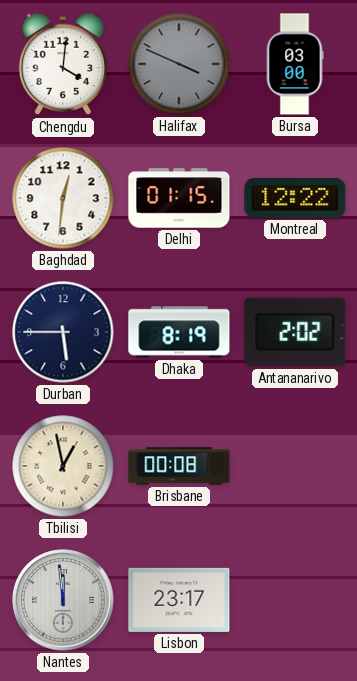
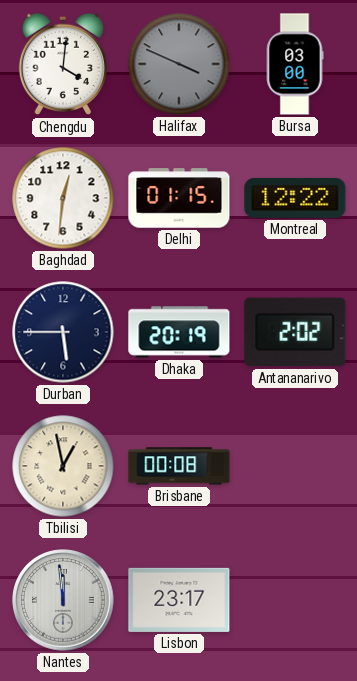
Dhaka: 8:19 -> 20:19 (179, 332)
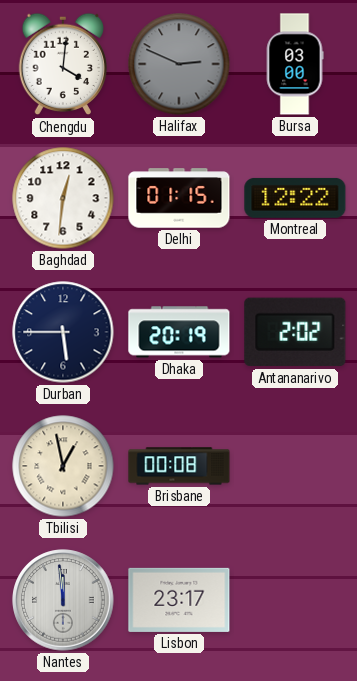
Halifax: 3:49 -> 2:49 (179, 64)
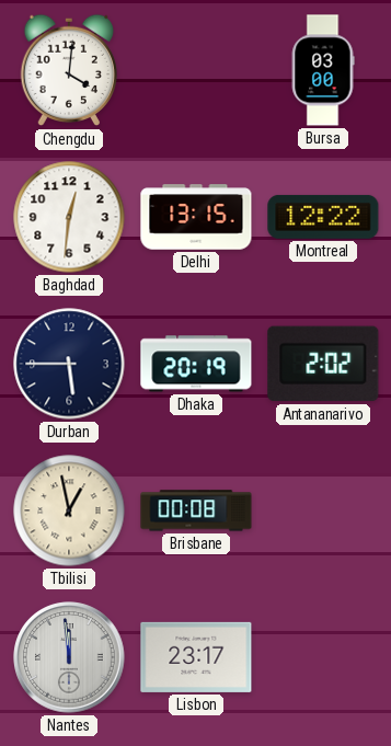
Halifax: 2:49 -> none (179, 64)
Delhi: 01:15 -> 13:15 (196, 217)
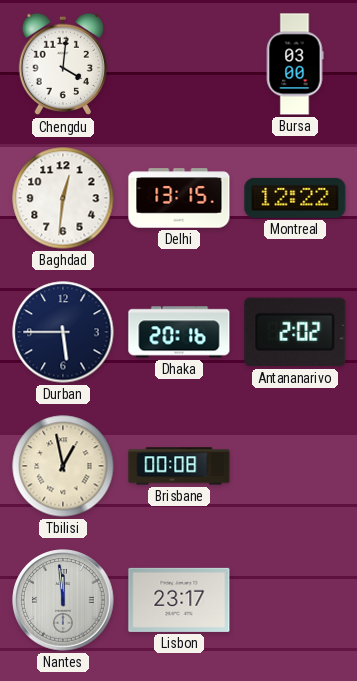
Dhaka: 20:19 -> 20:16 (179, 332)
